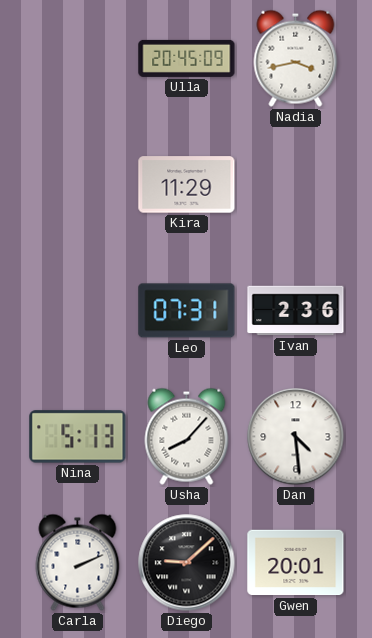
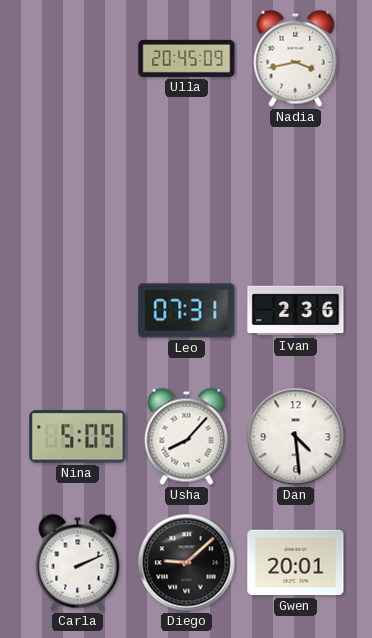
Kira: 11:29 -> none (187, 185)
Nina: 5:13 -> 5:09 (78, 437)
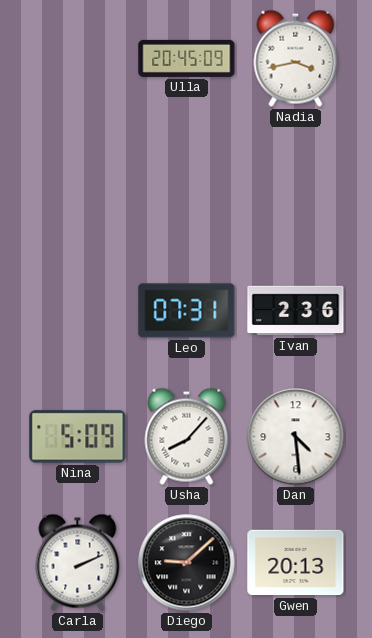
Gwen: 20:01 -> 20:13 (296, 563)
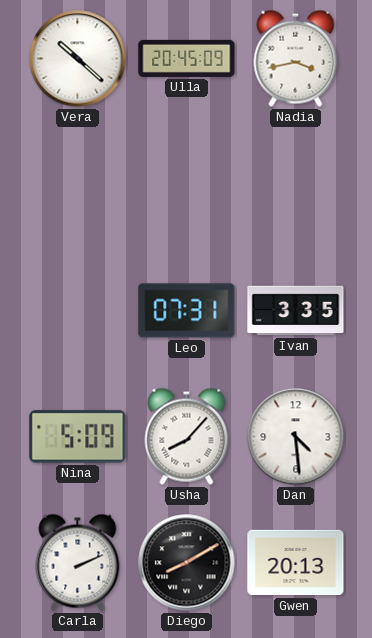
Vera: none -> 10:22 (78, 59)
Ivan: 2:36 -> 3:35 (296, 311)
Diego: 9:08 -> 8:10 (187, 563)
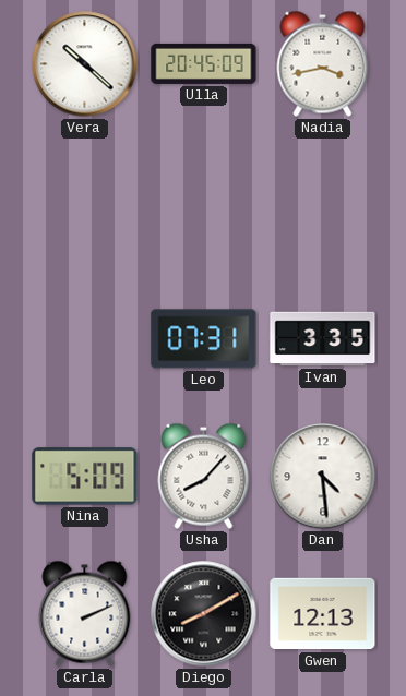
Gwen: 20:13 -> 12:13 (323, 614)
